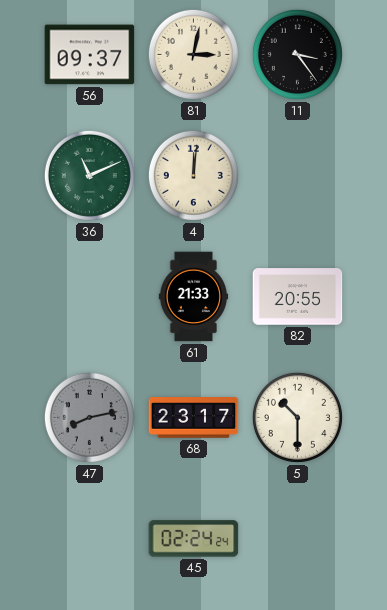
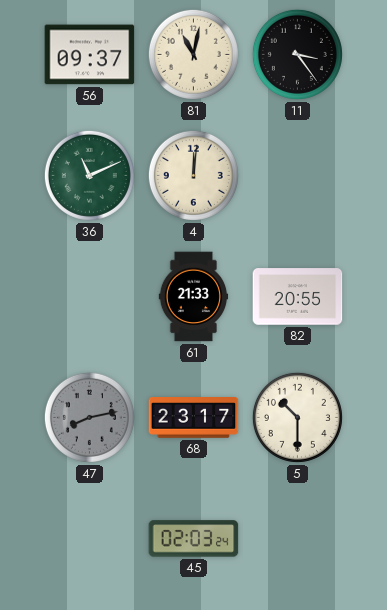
81: 3:02 -> 11:02 (193, 54)
45: 02:24 -> 02:03 (194, 539)
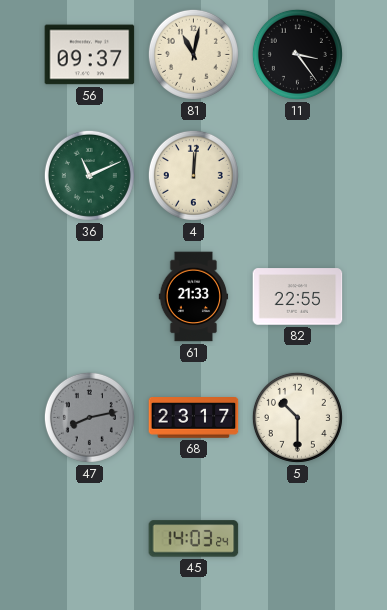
82: 20:55 -> 22:55 (298, 297)
45: 02:03 -> 14:03 (194, 539)
